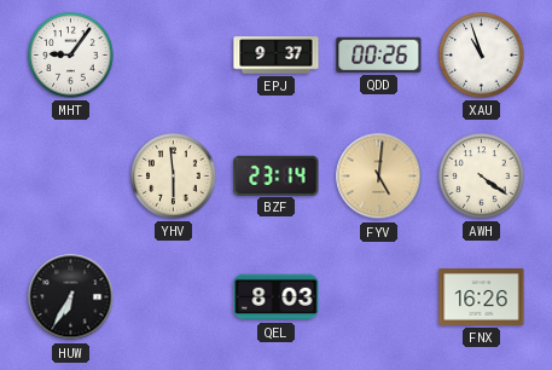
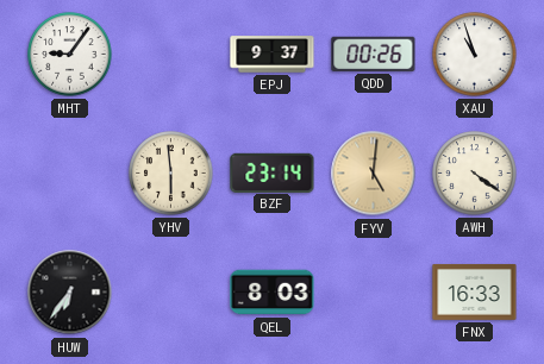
HUW: 6:35 -> 6:36 (70, 293)
FNX: 16:26 -> 16:33 (475, 291)
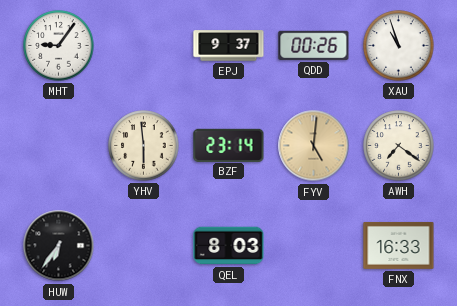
AWH: 4:21 -> 7:21 (399, 146)
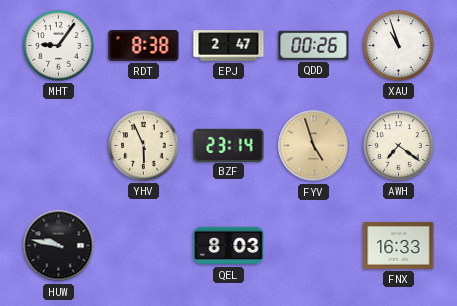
RDT: none -> 8:38 (144, 45)
EPJ: 9:37 -> 2:47 (229, 46)
YHV: 5:59 -> 5:56 (144, 146)
FYV: 5:01 -> 4:57 (314, 146)
HUW: 6:36 -> 9:47 (59, 246)
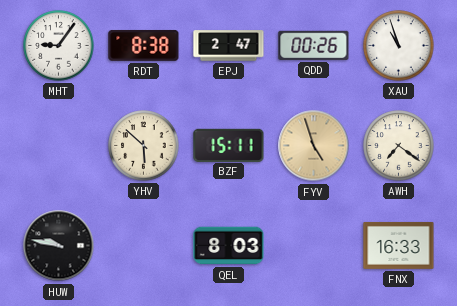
YHV: 5:56 -> 5:52 (144, 146)
BZF: 23:14 -> 15:11 (229, 145)
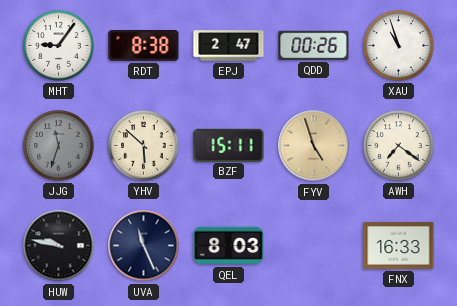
JJG: none -> 11:33 (59, 146)
UVA: none -> 11:26 (144, 246)
